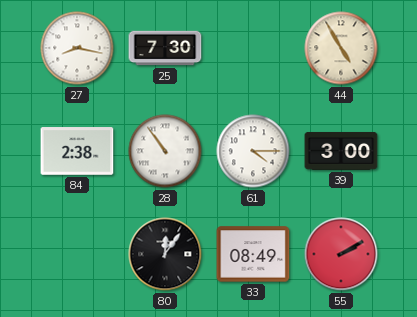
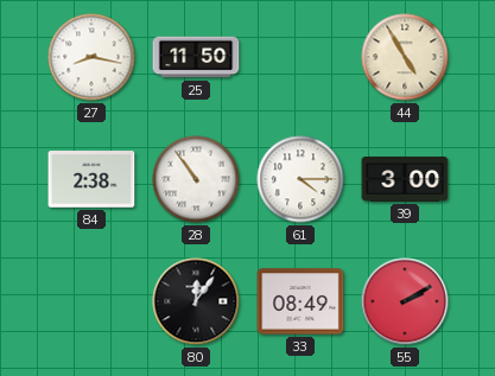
25: 7:30 -> 11:50 (196, 57)
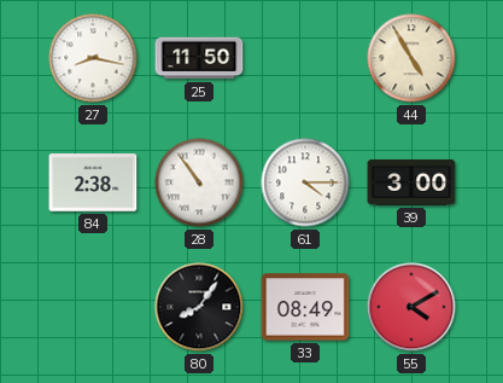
80: 12:06 -> 8:06 (199, 307)
55: 2:10 -> 4:10 (411, 307)
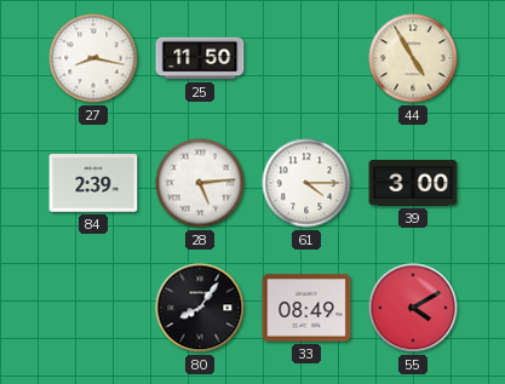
84: 2:38 -> 2:39 (93, 183)
28: 10:54 -> 5:14 (200, 183)
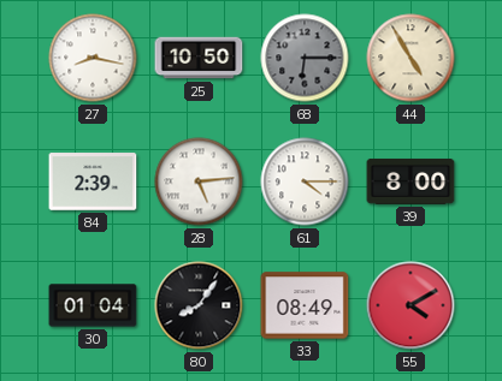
25: 11:50 -> 10:50 (199, 58)
68: none -> 6:15 (305, 58)
39: 3:00 -> 8:00 (411, 181)
30: none -> 01:04 (93, 305)
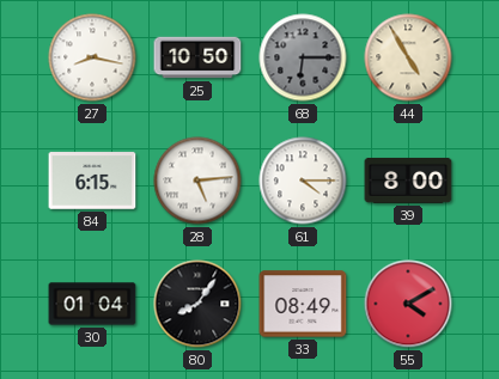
84: 2:39 -> 6:15 (92, 181)
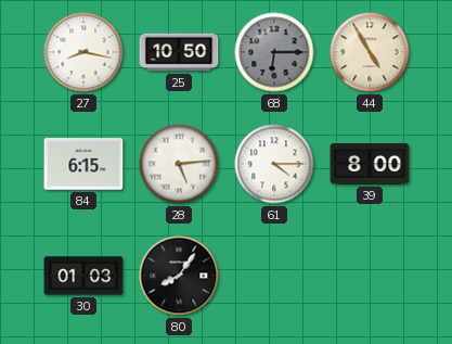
30: 01:04 -> 01:03 (83, 276)
33: 08:49 -> none (303, 304)
55: 4:10 -> none (408, 304)
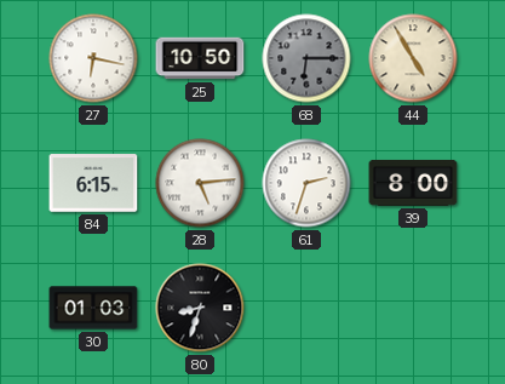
27: 8:17 -> 6:17 (93, 58)
61: 4:15 -> 2:33 (306, 183)
80: 8:06 -> 8:33 (200, 308)
